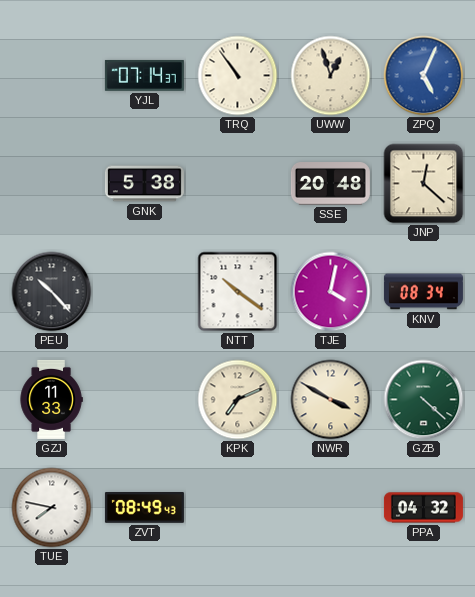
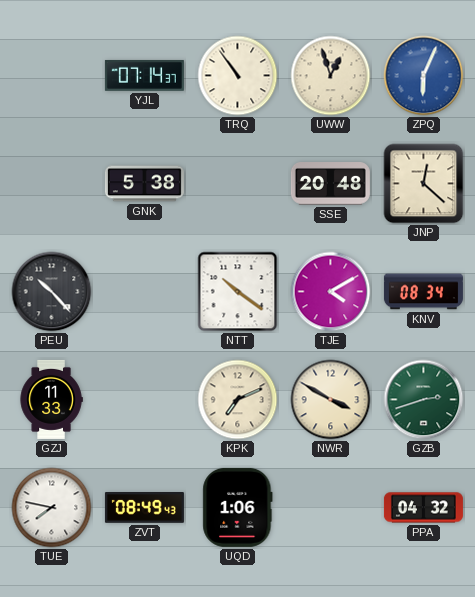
ZPQ: 5:04 -> 6:04 (424, 76)
TJE: 4:02 -> 4:10 (331, 292)
GZB: 4:22 -> 2:42 (424, 400)
UQD: none -> 1:06 (238, 507)
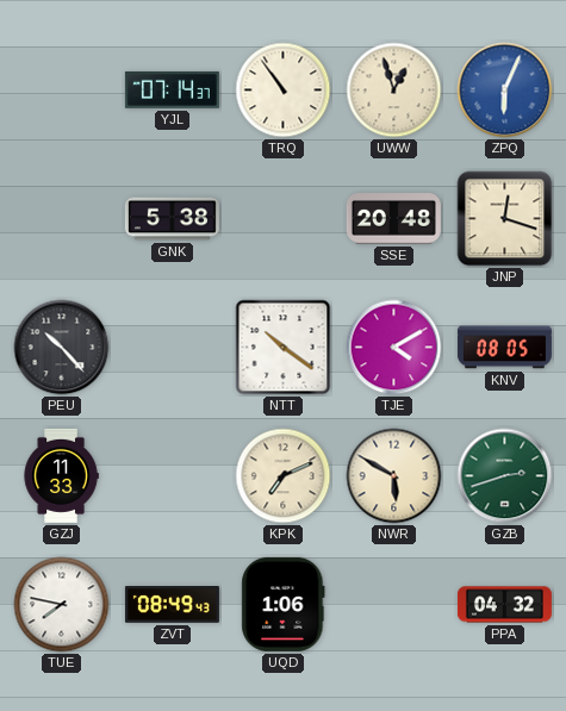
JNP: 12:22 -> 12:18 (505, 219)
KNV: 08:34 -> 08:05 (504, 348)
NWR: 3:50 -> 5:50 (394, 476)
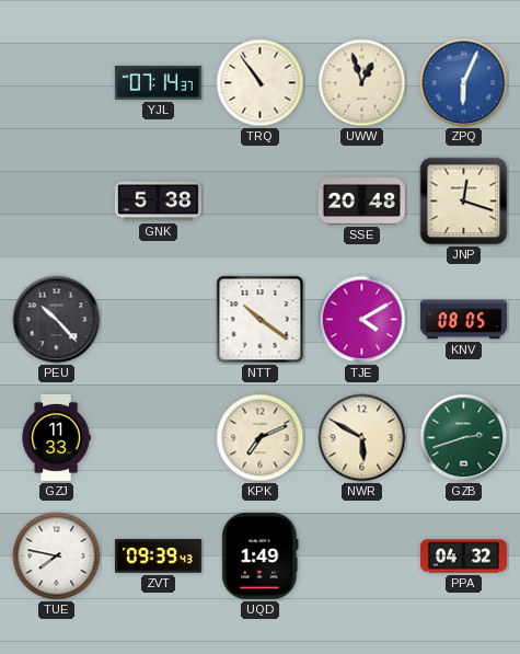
ZVT: 08:49 -> 09:39 (158, 557)
UQD: 1:06 -> 1:49 (261, 555)
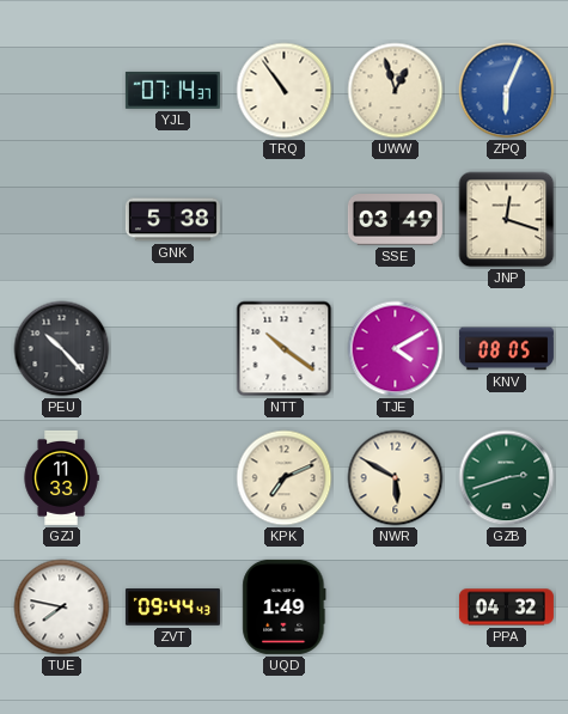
SSE: 20:48 -> 03:49 (395, 220)
ZVT: 09:39 -> 09:44 (172, 608)
